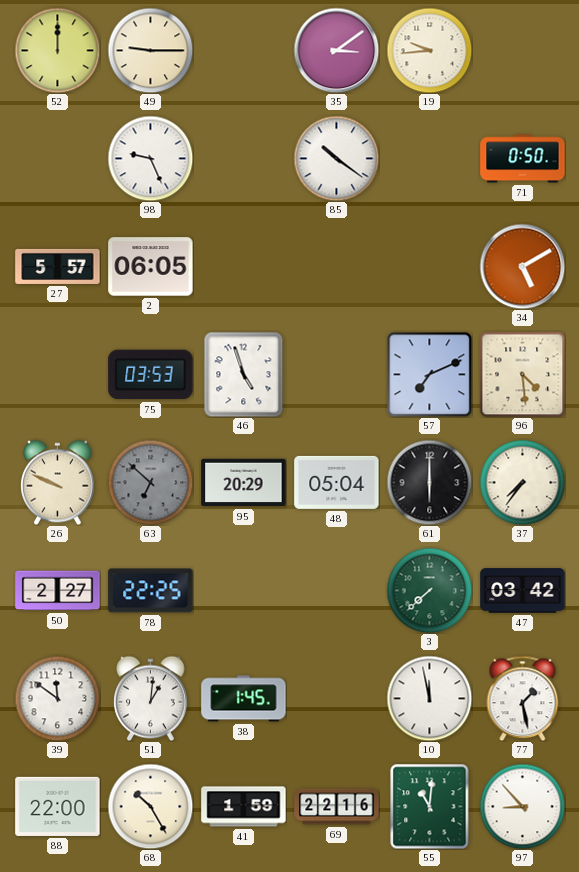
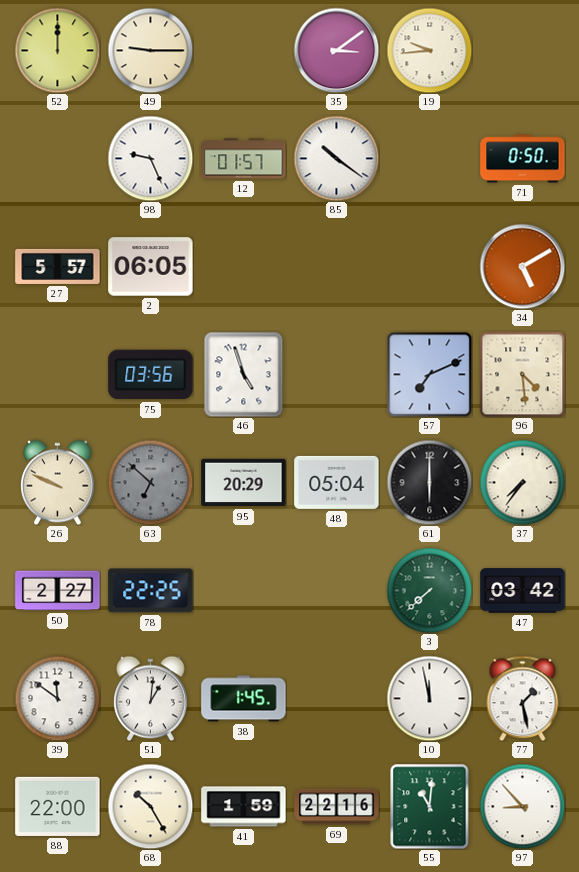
12: none -> 01:57 (244, 159)
75: 03:53 -> 03:56 (151, 375)
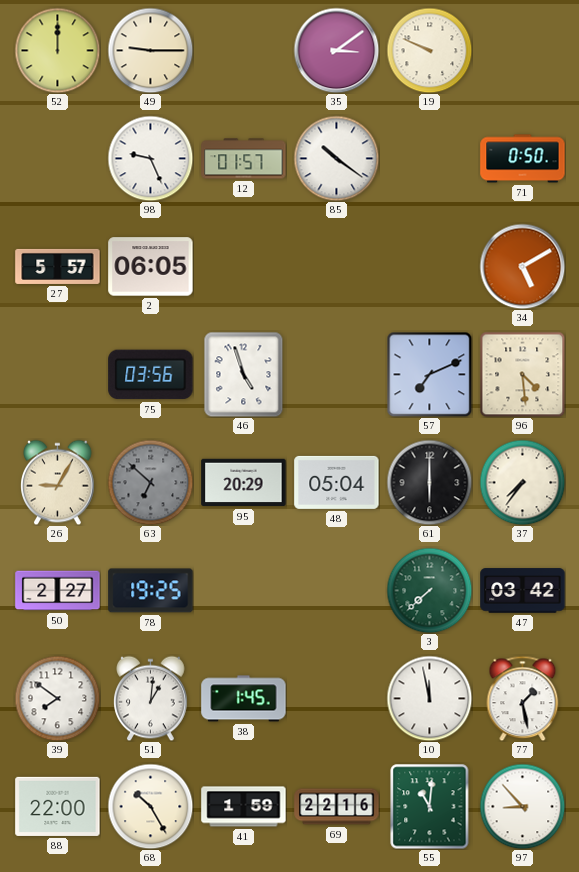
19: 9:44 -> 9:49 (429, 50)
26: 9:49 -> 9:05 (58, 482)
78: 22:25 -> 19:25 (151, 591)
39: 11:51 -> 7:51 (57, 698)
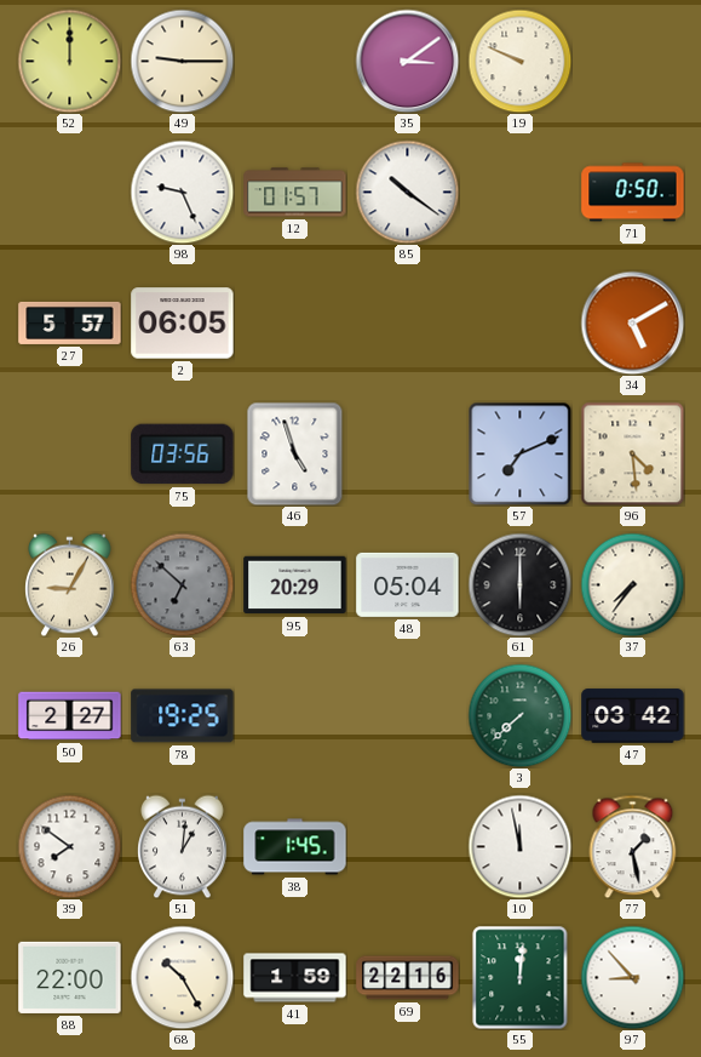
55: 11:01 -> 12:01 (521, 977)
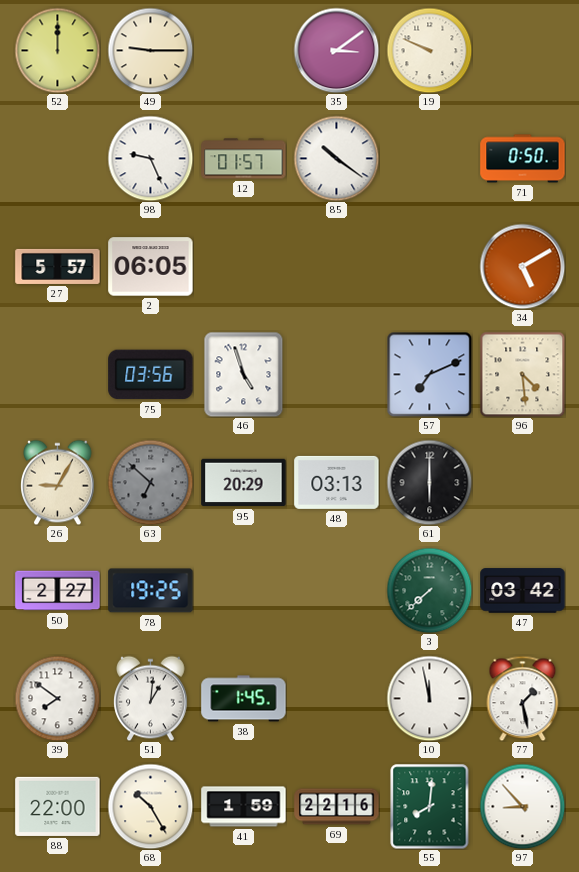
48: 05:04 -> 03:13 (337, 482)
37: 7:36 -> none (632, 584)
55: 12:01 -> 8:01 (430, 806)
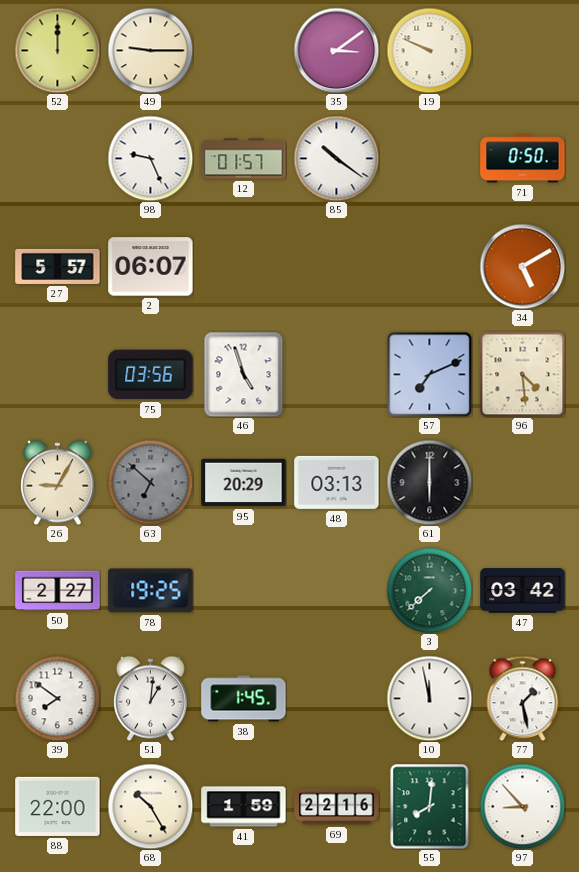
2: 06:05 -> 06:07 (151, 267)
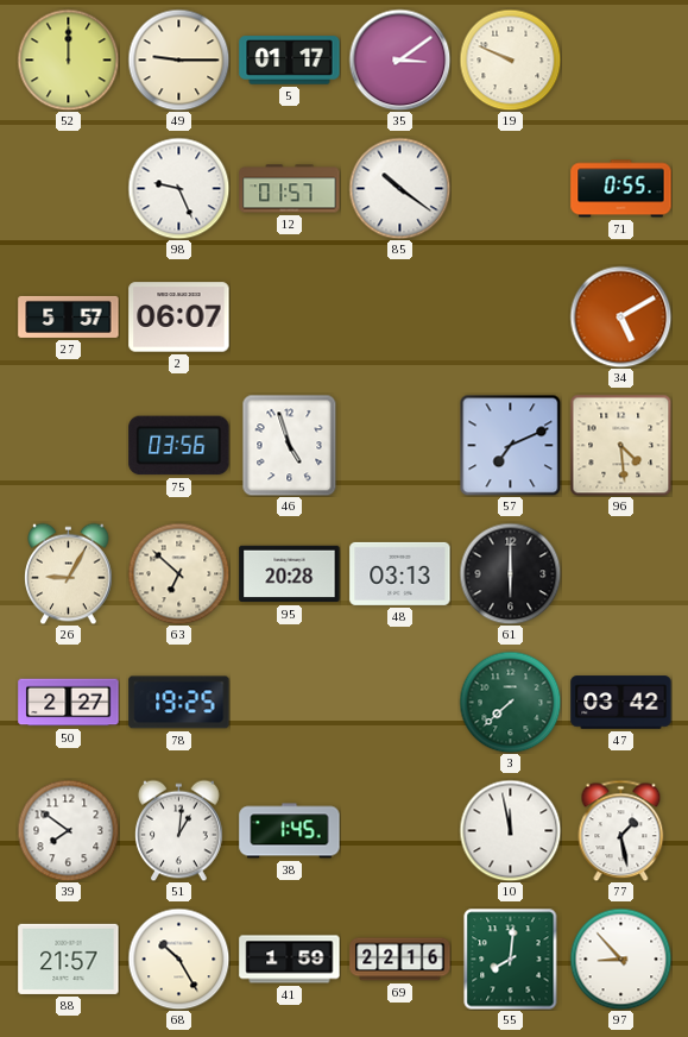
5: none -> 01:17 (290, 61)
71: 0:50 -> 0:55 (621, 189)
63 dial: grey -> cream (178, 573)
95: 20:29 -> 20:28 (290, 574)
88: 22:00 -> 21:57 (69, 959)
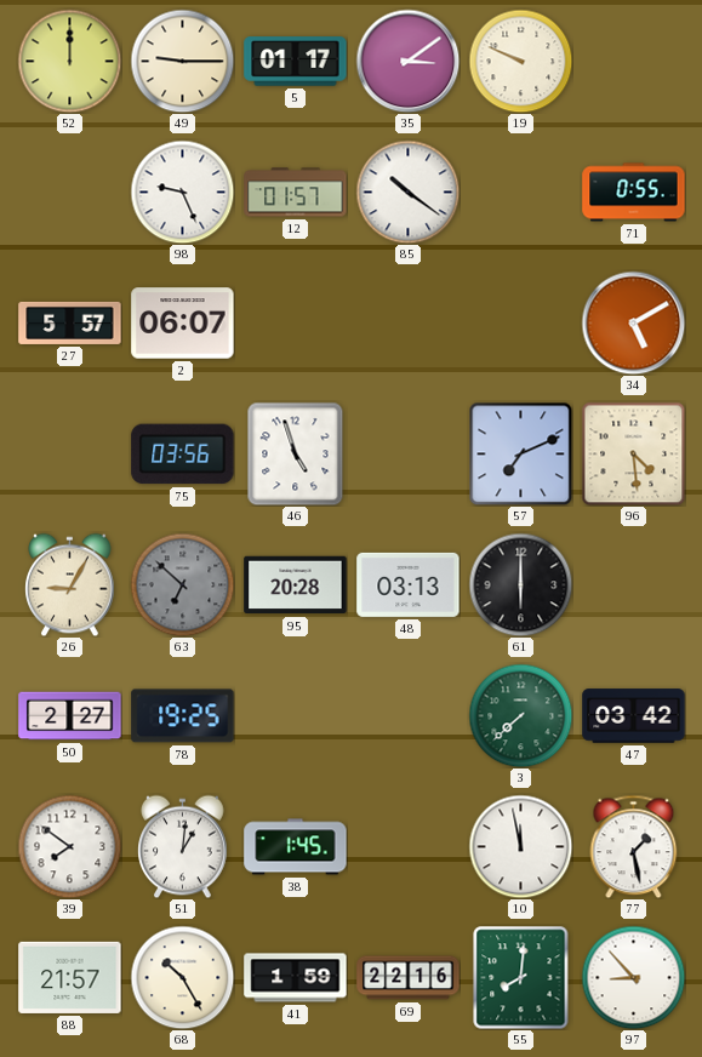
63 dial: cream -> grey (182, 584)
